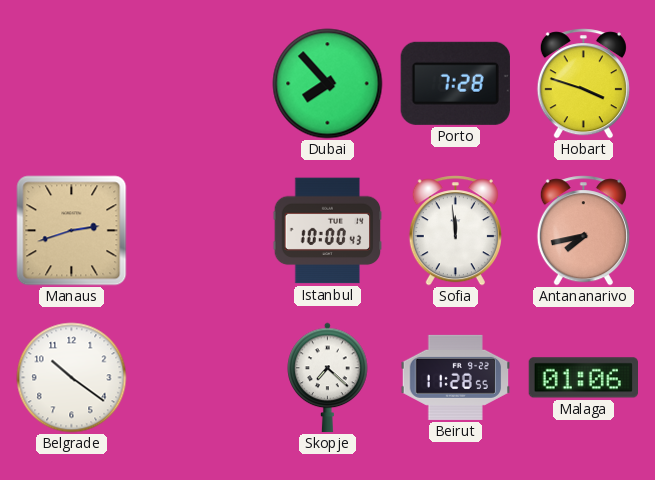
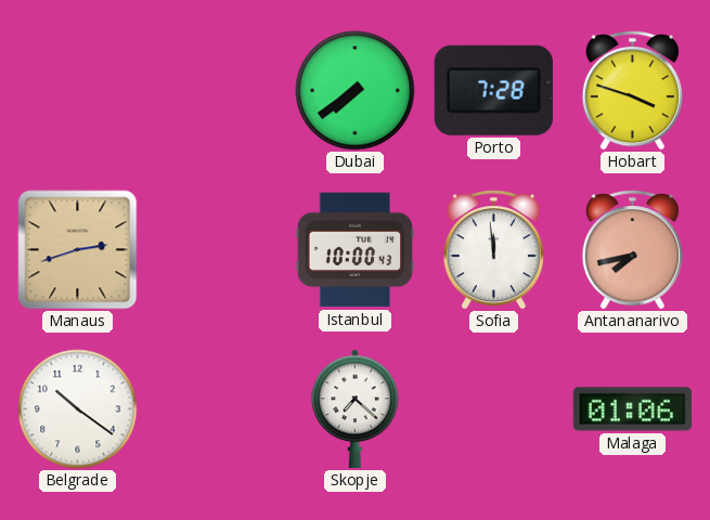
Dubai: 7:53 -> 7:39 (356, 91)
Beirut: 11:28 -> none (456, 377)
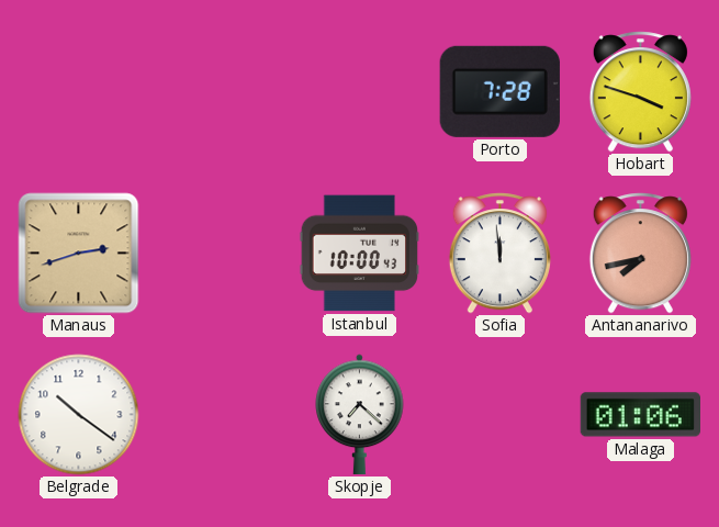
Dubai: 7:39 -> none (356, 91)
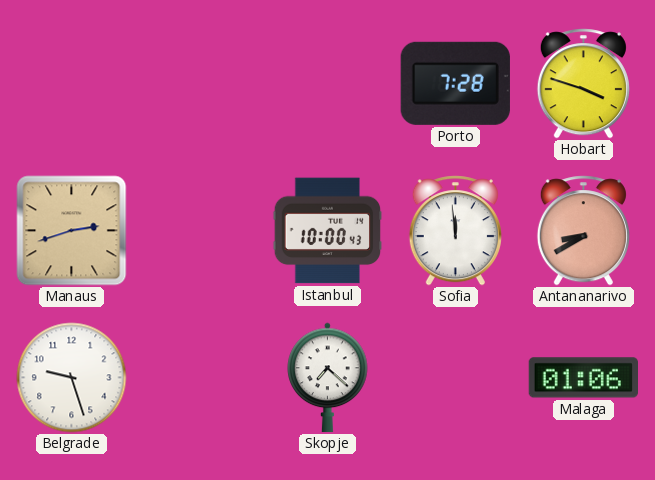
Antananarivo: 7:43 -> 8:40 (583, 231)
Belgrade: 10:21 -> 9:27 (72, 378)
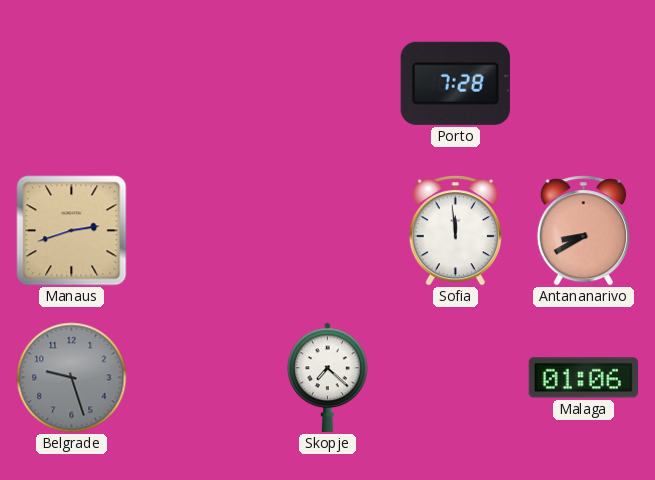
Hobart: 3:48 -> none (583, 84)
Istanbul: 10:00 -> none (328, 231)
Belgrade dial: white -> grey (72, 378)
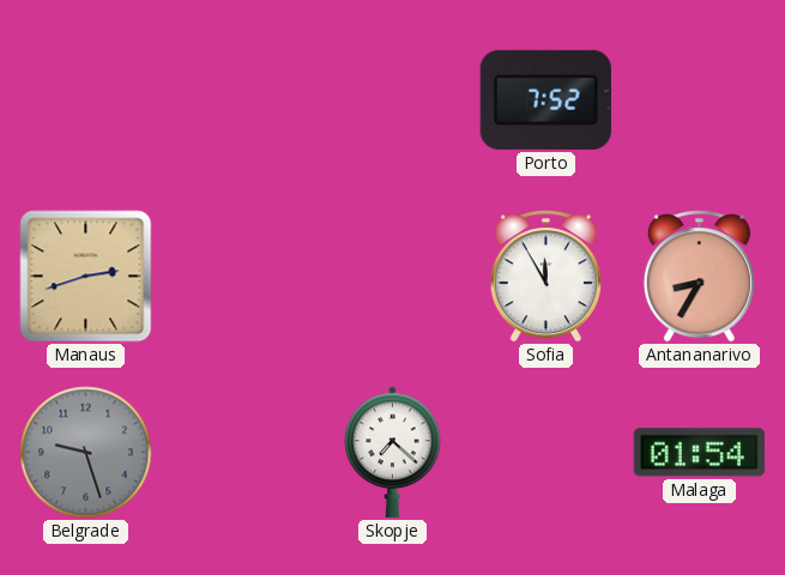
Porto: 7:28 -> 7:52 (545, 99)
Sofia: 11:59 -> 11:55 (545, 277)
Antananarivo: 8:40 -> 8:35 (699, 277)
Malaga: 01:06 -> 01:54 (699, 453)
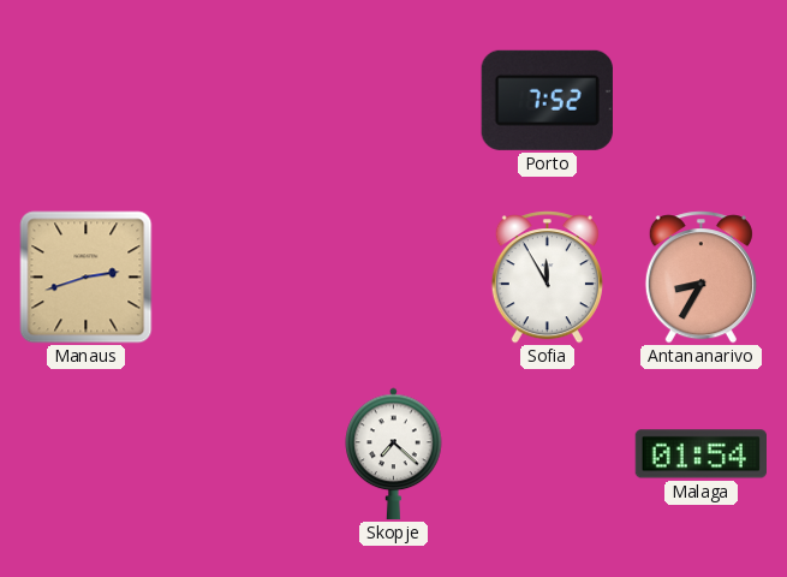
Belgrade: 9:27 -> none (86, 453)
